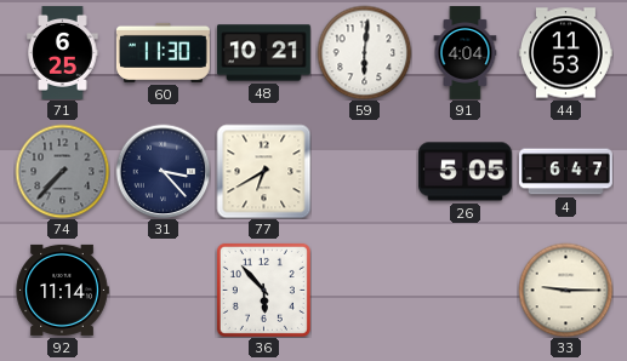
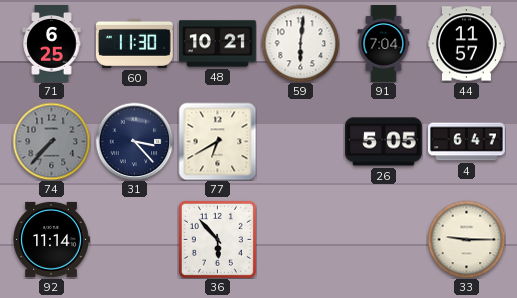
91: 4:04 -> 7:04 (384, 44)
44: 11:53 -> 11:57 (466, 44)
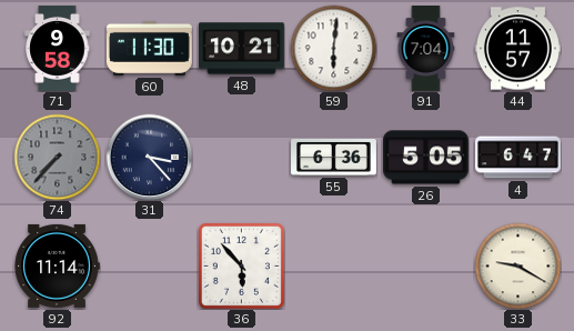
71: 6:25 -> 9:58 (58, 48)
77: 6:40 -> none (217, 141)
55: none -> 6:36 (334, 158)
33: 9:15 -> 9:20 (517, 265)
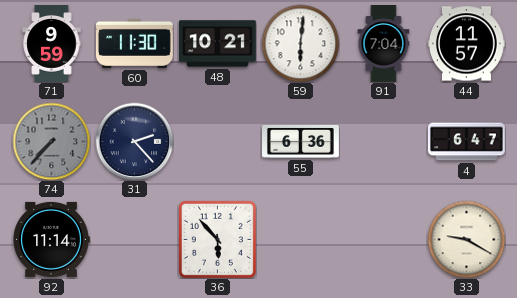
71: 9:58 -> 9:59 (52, 43)
31: 3:23 -> 2:23 (134, 141)
26: 5:05 -> none (425, 158)
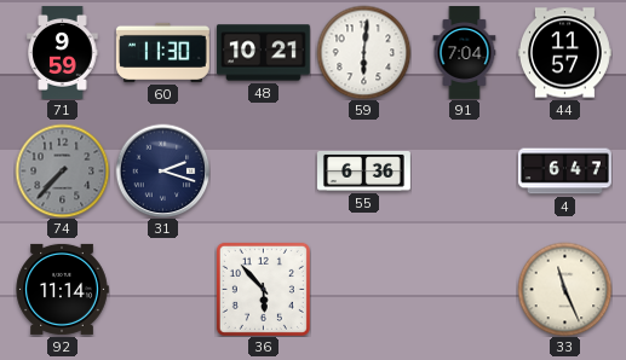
31: 2:23 -> 2:18 (162, 170)
33: 9:20 -> 11:26 (564, 289)
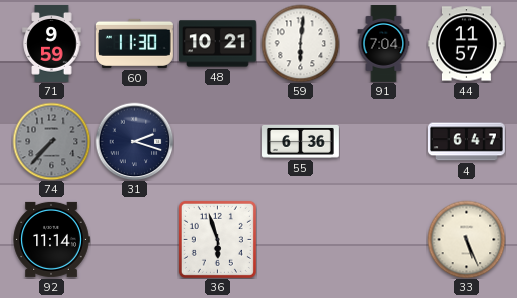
36: 5:53 -> 5:57 (217, 239)
33: 11:26 -> 5:26 (466, 239)
